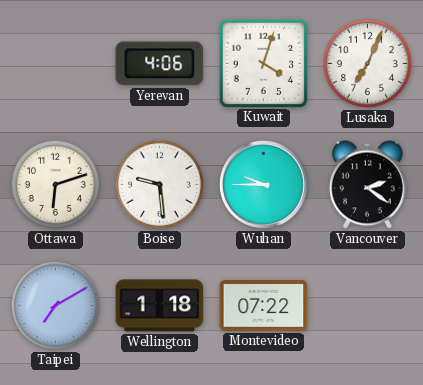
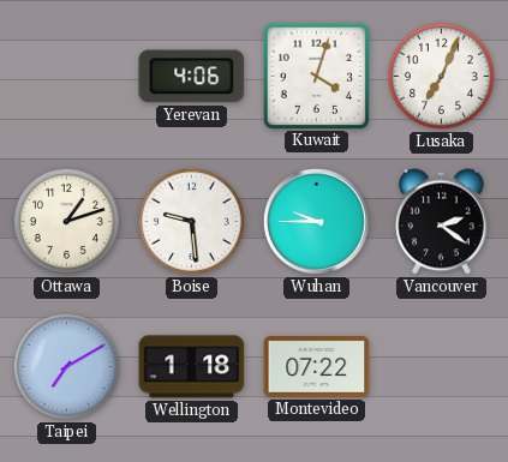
Ottawa: 6:12 -> 1:12 (66, 221)
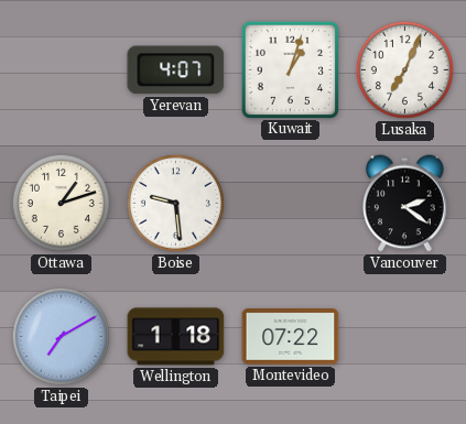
Yerevan: 4:06 -> 4:07 (176, 70)
Kuwait: 4:03 -> 1:03 (290, 69)
Wuhan: 9:45 -> none (316, 221)
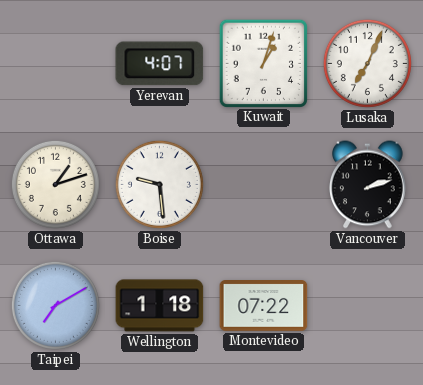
Vancouver: 2:21 -> 2:12 (368, 185)
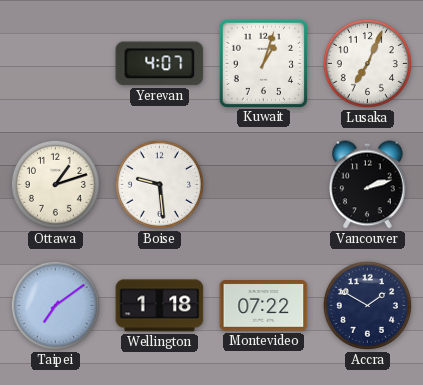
Taipei: 7:10 -> 7:09 (55, 305)
Accra: none -> 1:50 (367, 305)
